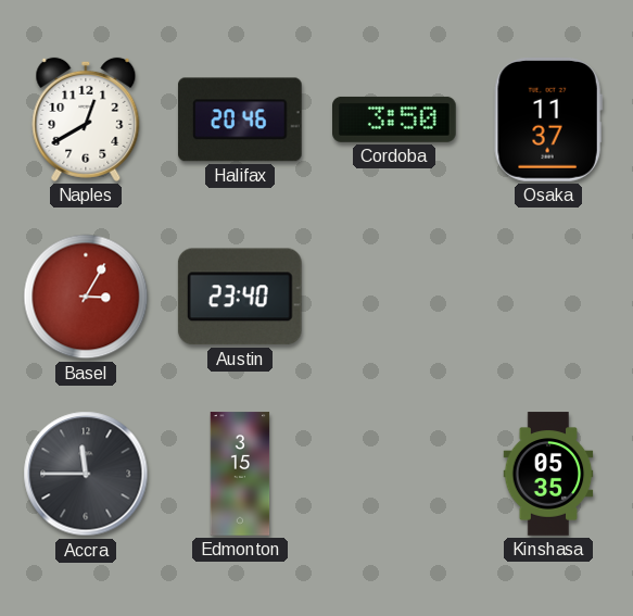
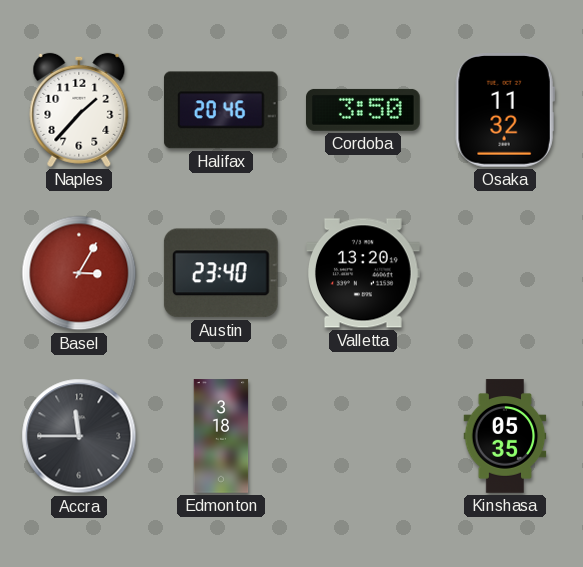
Naples: 12:40 -> 1:37 (79, 110)
Osaka: 11:37 -> 11:32 (505, 111)
Valletta: none -> 13:20 (364, 273)
Edmonton: 3:15 -> 3:18 (221, 436)
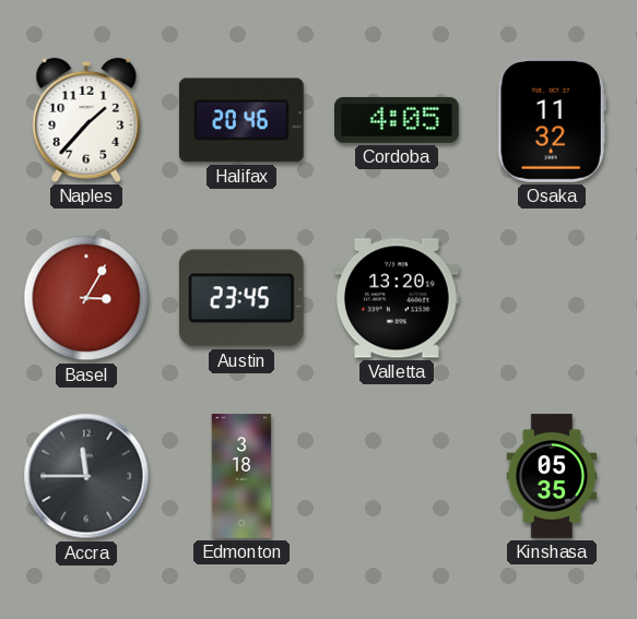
Cordoba: 3:50 -> 4:05 (398, 120)
Austin: 23:40 -> 23:45 (241, 298)
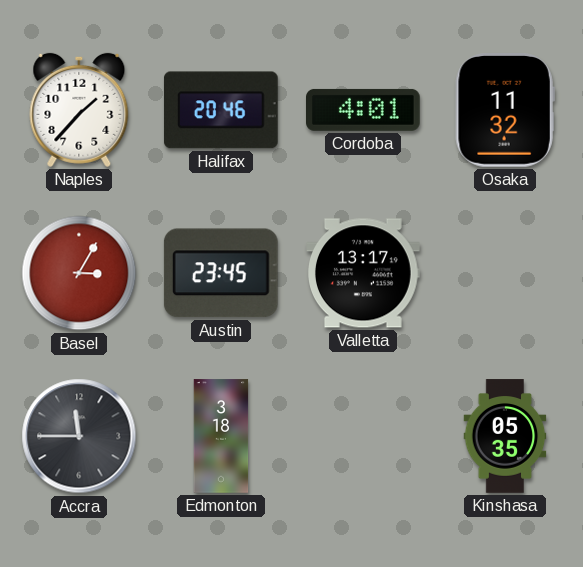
Cordoba: 4:05 -> 4:01 (364, 110)
Valletta: 13:20 -> 13:17 (364, 273)
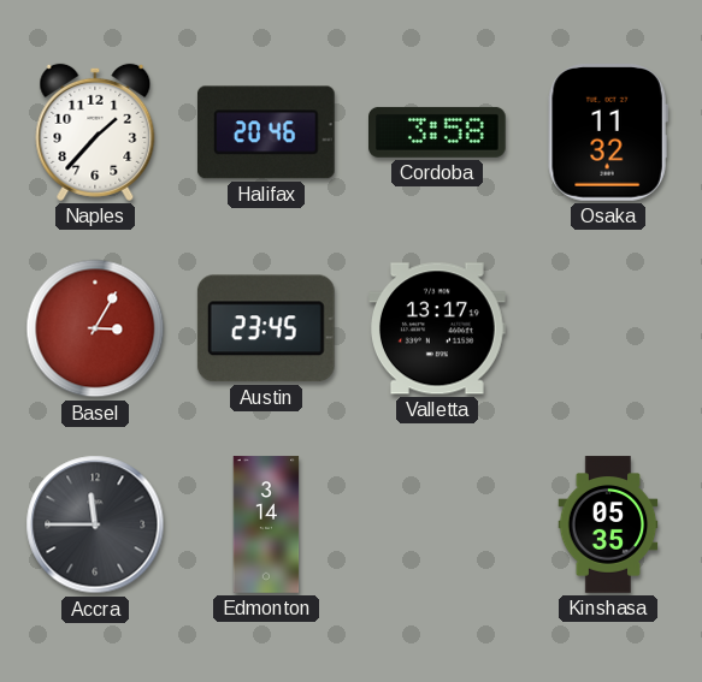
Cordoba: 4:01 -> 3:58 (438, 132)
Edmonton: 3:18 -> 3:14 (266, 524)
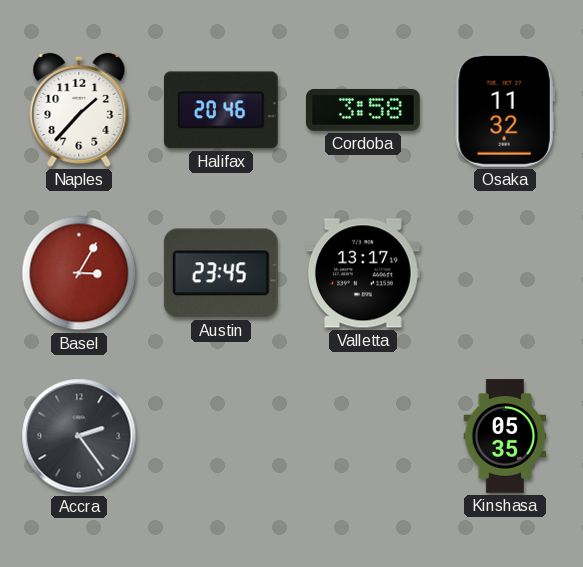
Accra: 11:45 -> 2:24 (79, 436)
Edmonton: 3:14 -> none (266, 524)
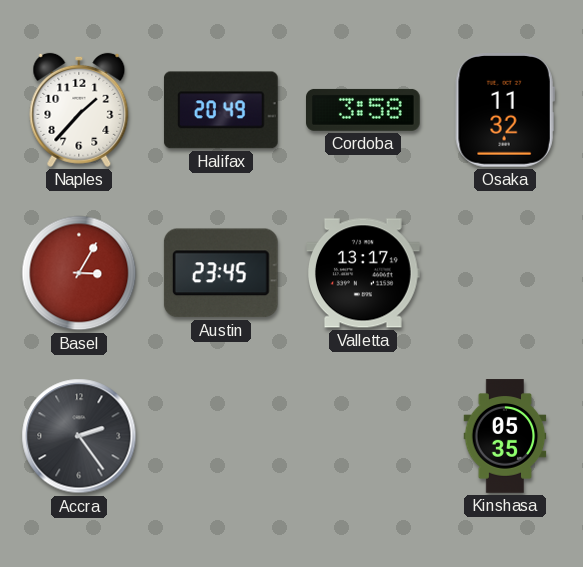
Halifax: 20:46 -> 20:49 (221, 110)
